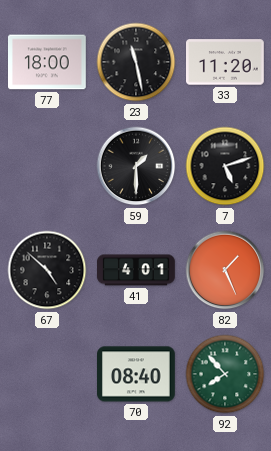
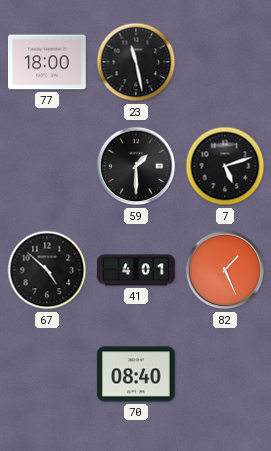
33: 11:20 -> none (226, 62)
92: 7:53 -> none (225, 374)
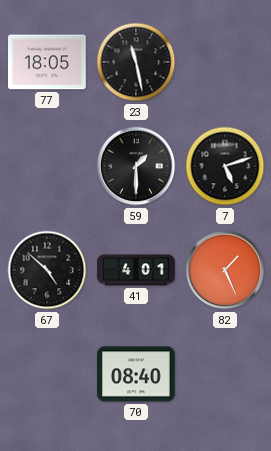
77: 18:00 -> 18:05 (48, 62)
